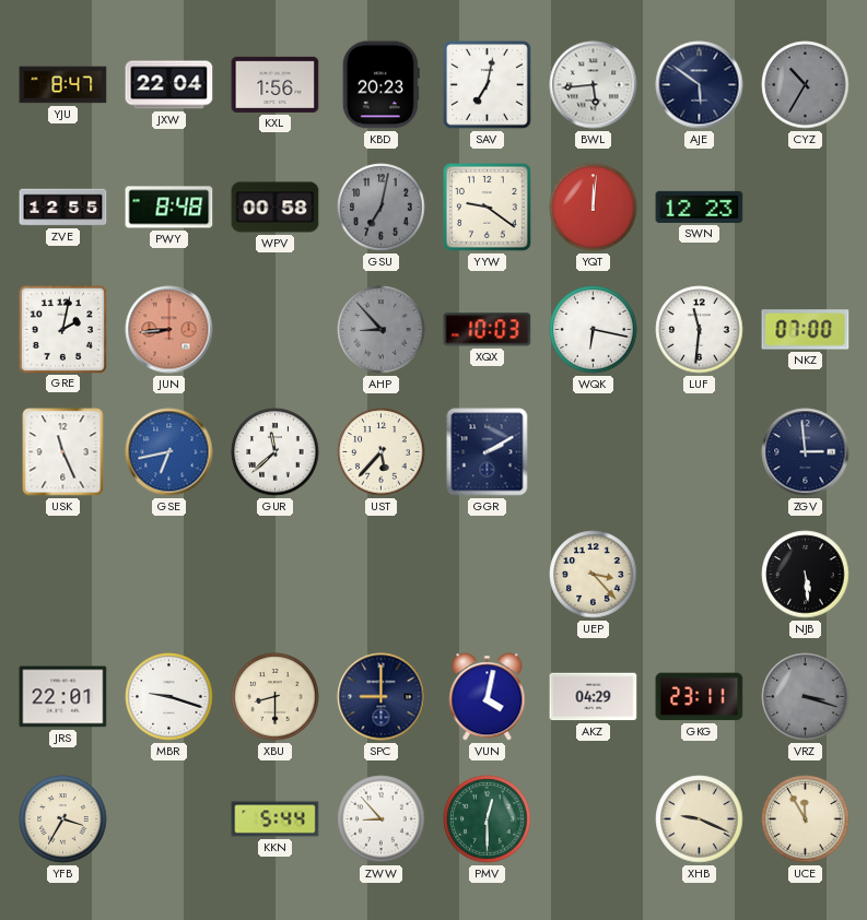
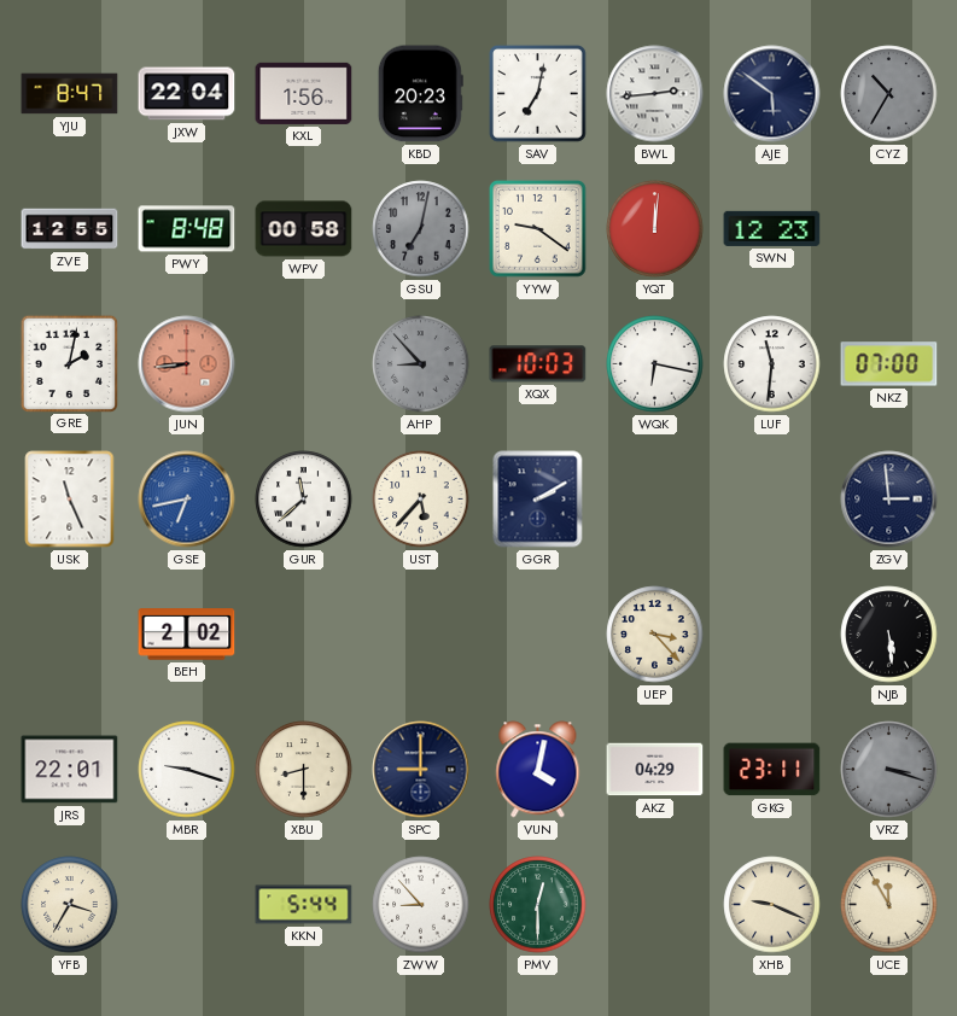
BWL: 5:44 -> 2:44 (655, 94)
BEH: none -> 2:02 (187, 635)
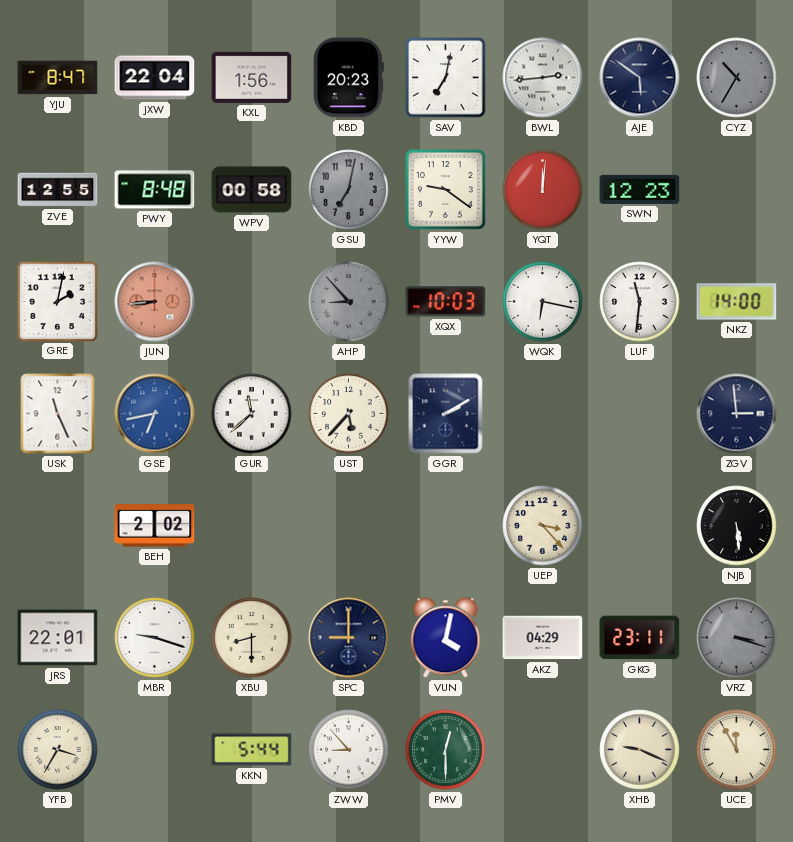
NKZ: 07:00 -> 14:00 (737, 302)
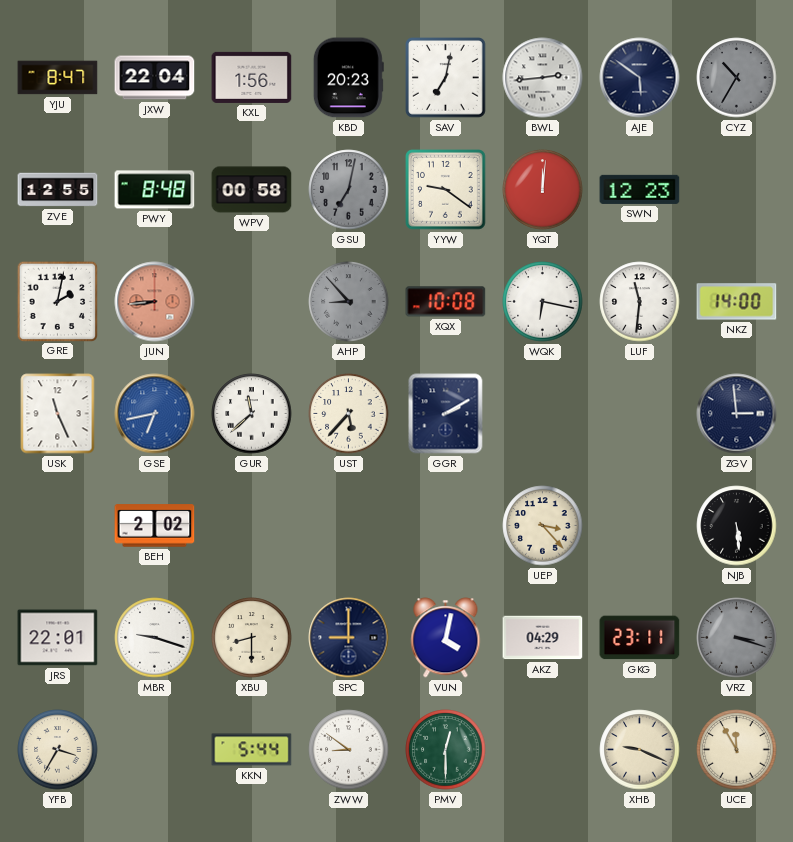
XQX: 10:03 -> 10:08 (446, 302)
ZWW: 8:53 -> 8:51 (349, 750)
